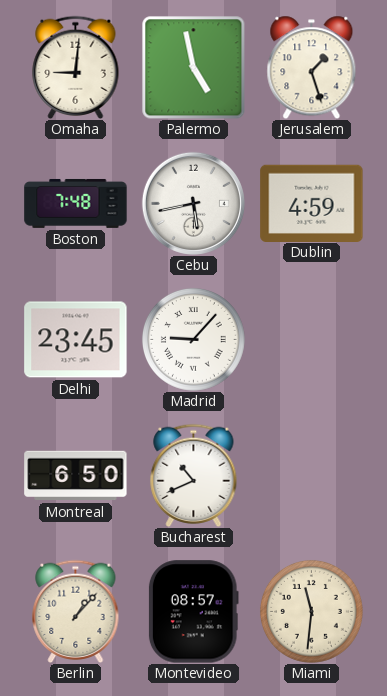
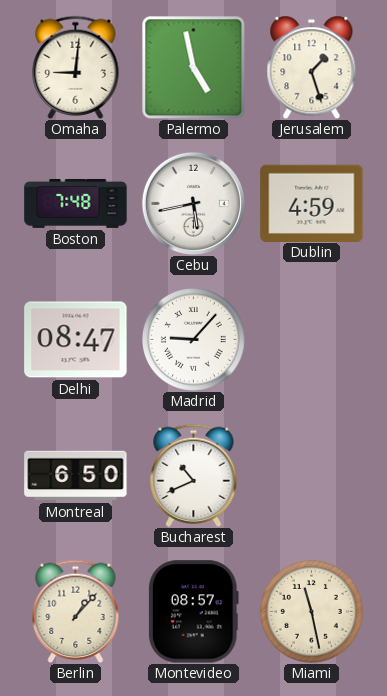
Delhi: 23:45 -> 08:47 (76, 340)
Miami: 11:31 -> 11:28 (311, 611)
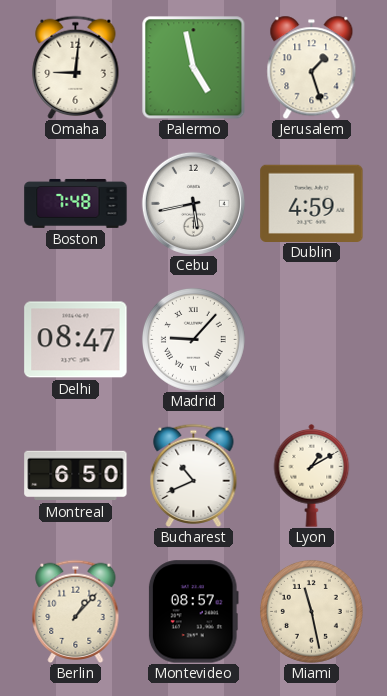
Lyon: none -> 1:10 (312, 475)
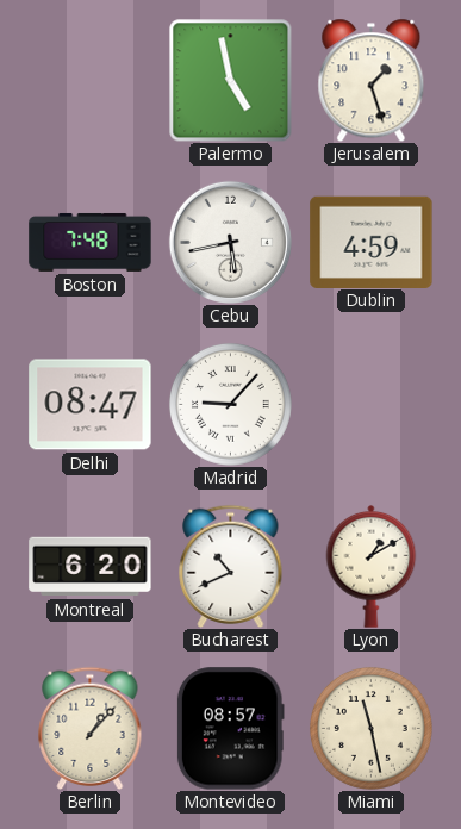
Omaha: 9:01 -> none (76, 67)
Montreal: 6:50 -> 6:20 (91, 567)
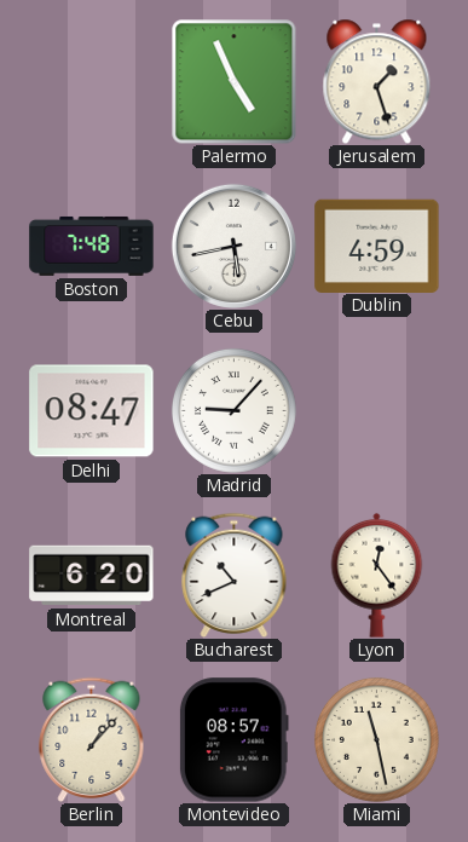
Palermo: 4:58 -> 4:56 (233, 81)
Lyon: 1:10 -> 12:24 (377, 575)
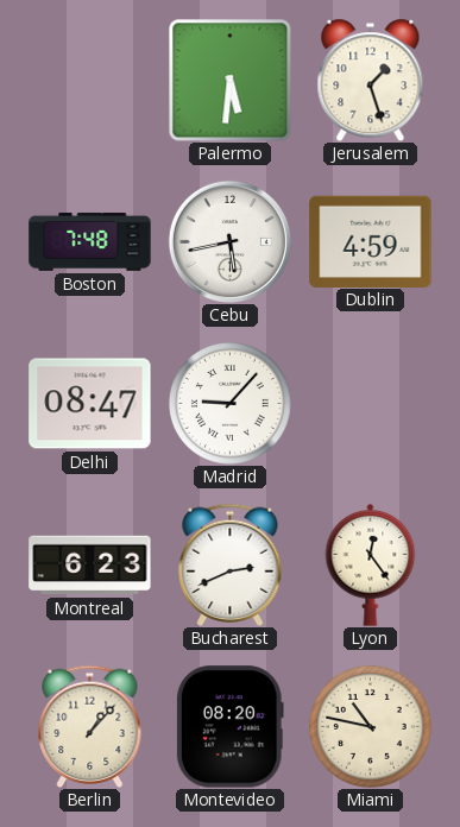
Palermo: 4:56 -> 5:31 (229, 80)
Montreal: 6:20 -> 6:23 (90, 566)
Bucharest: 10:41 -> 2:41 (231, 564)
Montevideo: 08:57 -> 08:20 (229, 727)
Miami: 11:28 -> 10:47 (370, 726)
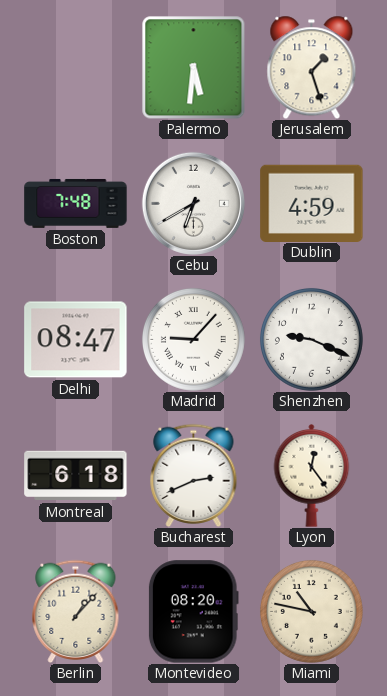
Cebu: 5:43 -> 6:40 (193, 203)
Shenzhen: none -> 9:19 (311, 339)
Montreal: 6:23 -> 6:18 (76, 476)
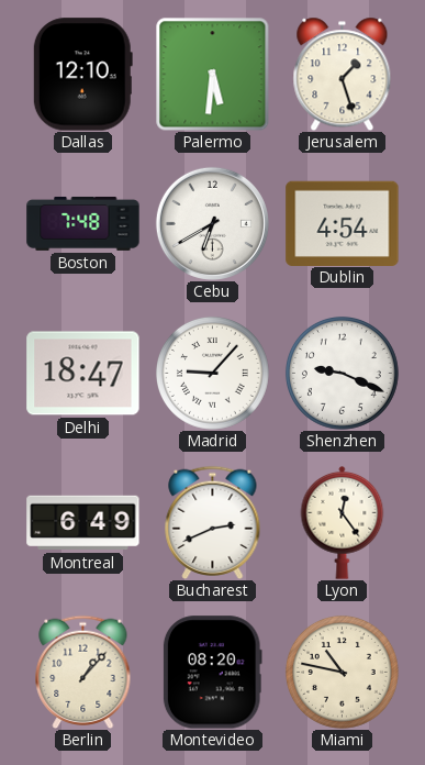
Dallas: none -> 12:10 (82, 75)
Dublin: 4:59 -> 4:54 (343, 223)
Delhi: 08:47 -> 18:47 (83, 374)
Montreal: 6:18 -> 6:49 (83, 523)
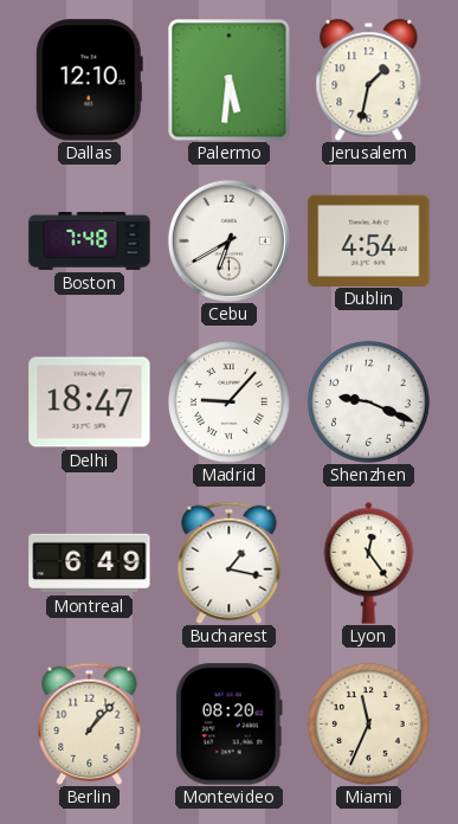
Jerusalem: 1:27 -> 1:32 (369, 79)
Bucharest: 2:41 -> 1:17 (230, 562)
Miami: 10:47 -> 11:34 (368, 723)
